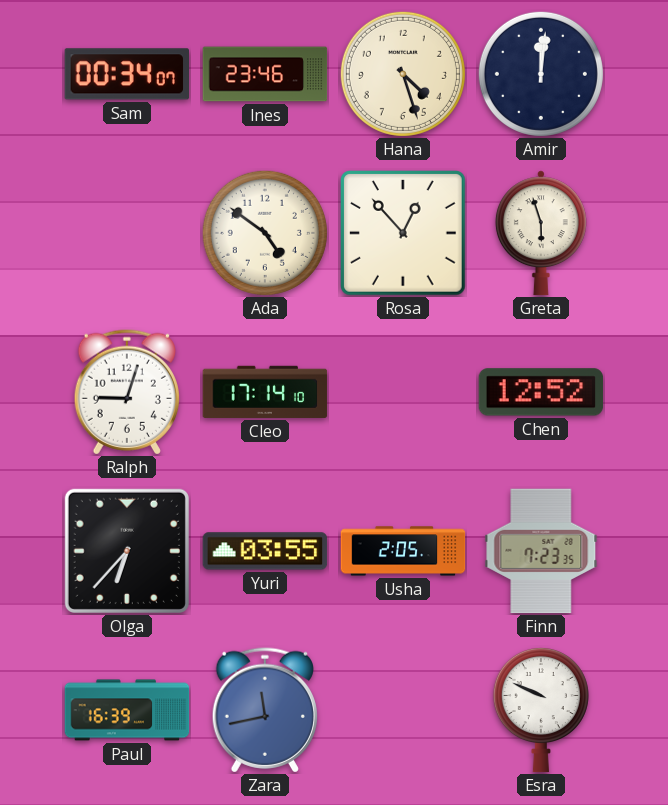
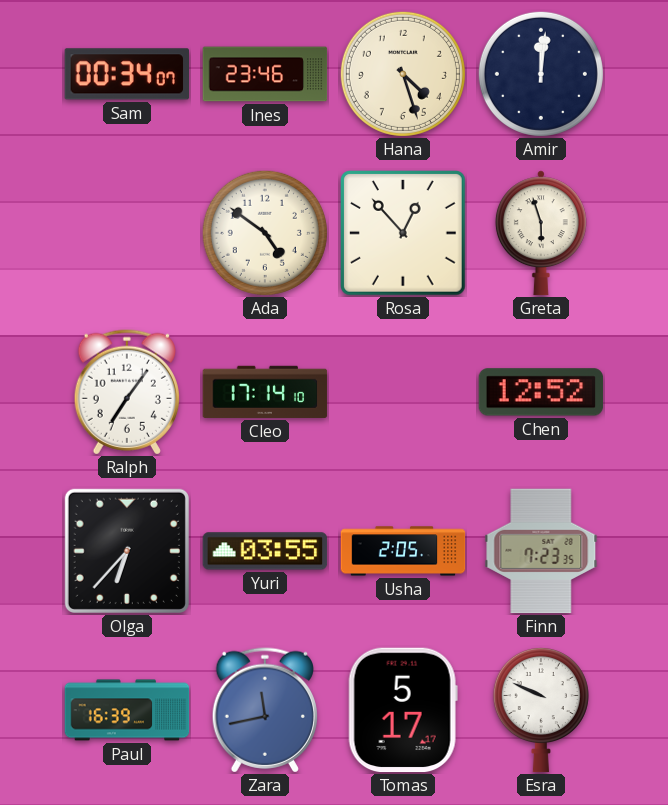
Ralph: 9:03 -> 7:06 (127, 392)
Tomas: none -> 5:17 (403, 710)
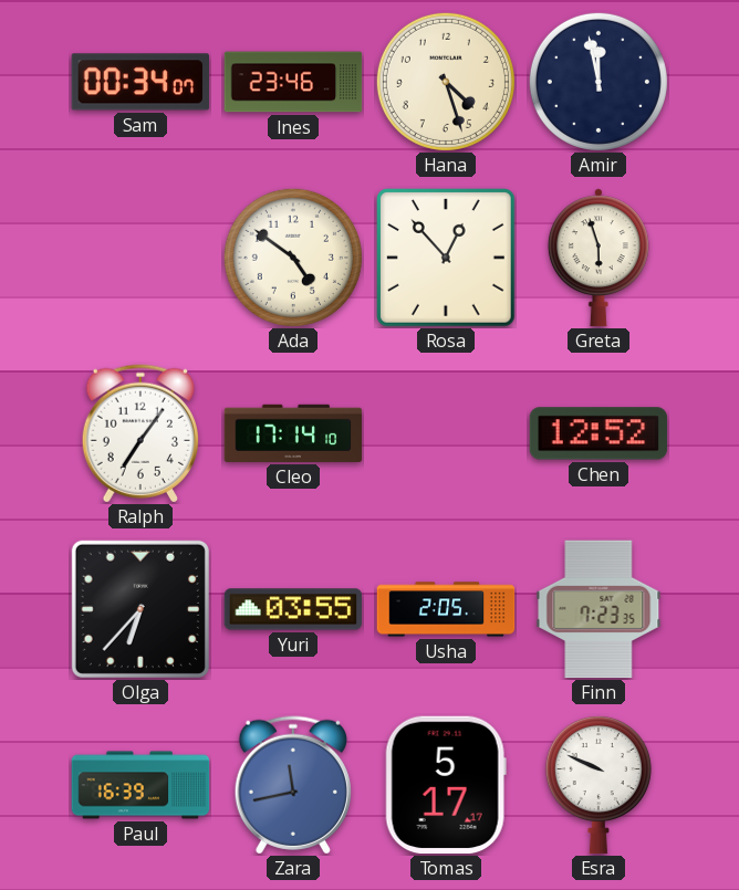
Amir: 12:01 -> 11:58 (599, 82)
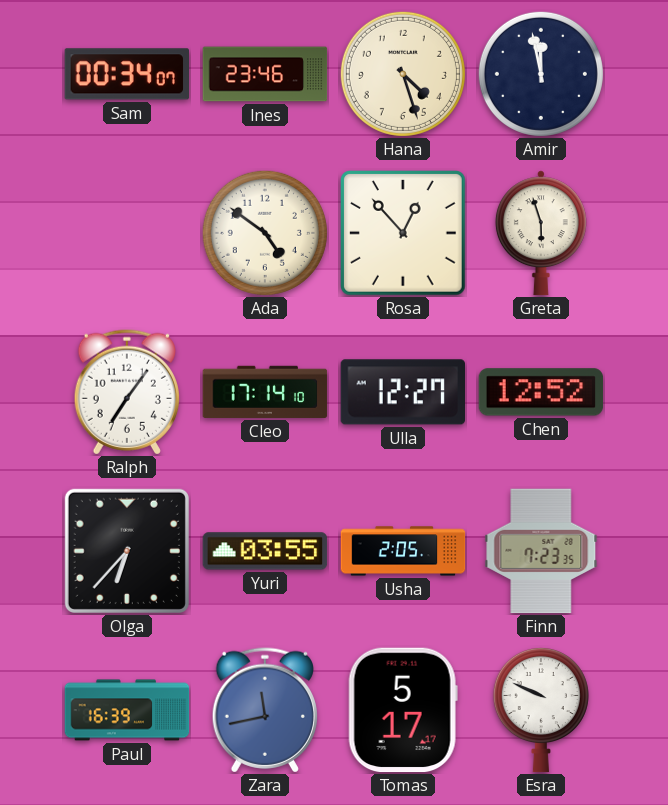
Ulla: none -> 12:27 (402, 392)
